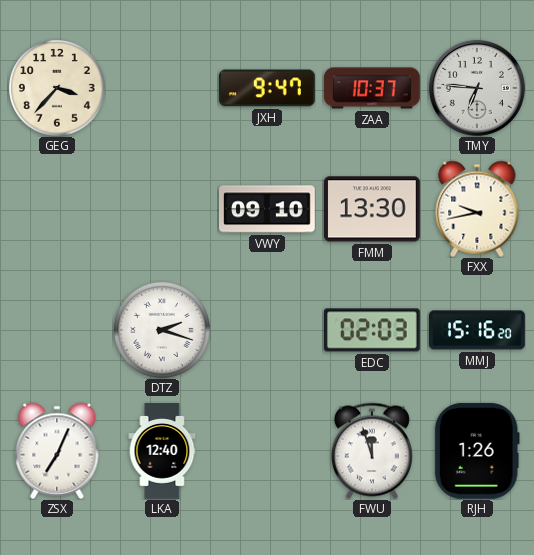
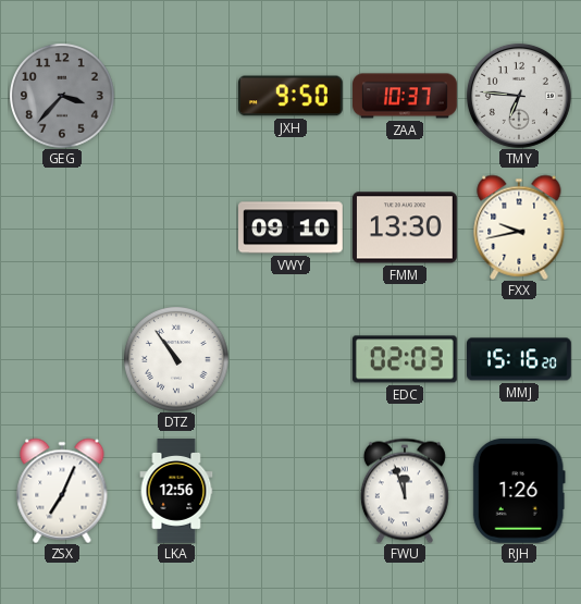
GEG dial: cream -> grey (62, 96)
JXH: 9:47 -> 9:50 (290, 96)
DTZ: 2:18 -> 10:54 (176, 359)
LKA: 12:40 -> 12:56 (176, 491)
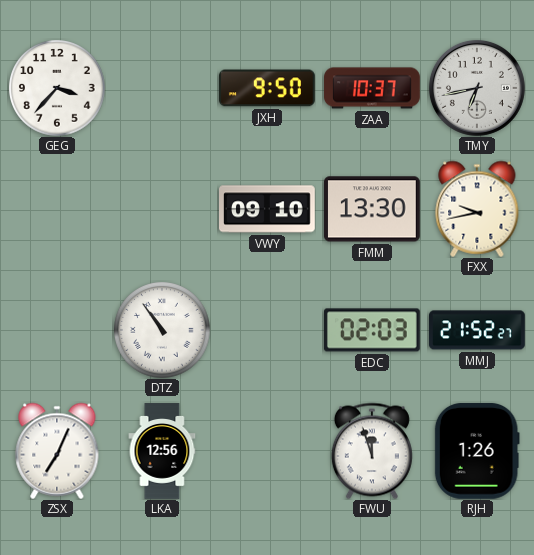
GEG dial: grey -> white (57, 88)
TMY: 6:46 -> 6:43 (477, 88)
MMJ: 15:16 -> 21:52 (478, 330)
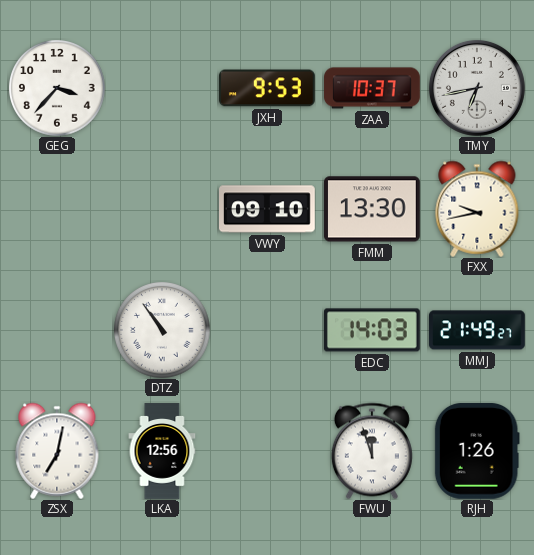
JXH: 9:50 -> 9:53 (267, 88)
EDC: 02:03 -> 14:03 (373, 330)
MMJ: 21:52 -> 21:49 (478, 330)
ZSX: 7:04 -> 7:02 (57, 451)
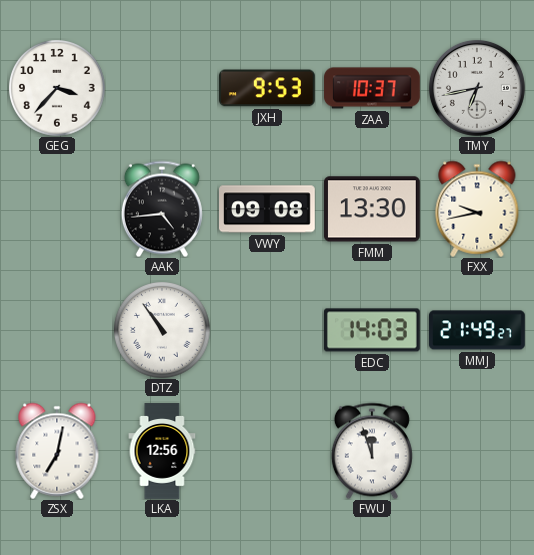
AAK: none -> 4:44 (162, 209)
VWY: 09:10 -> 09:08 (268, 209)
RJH: 1:26 -> none (477, 451)
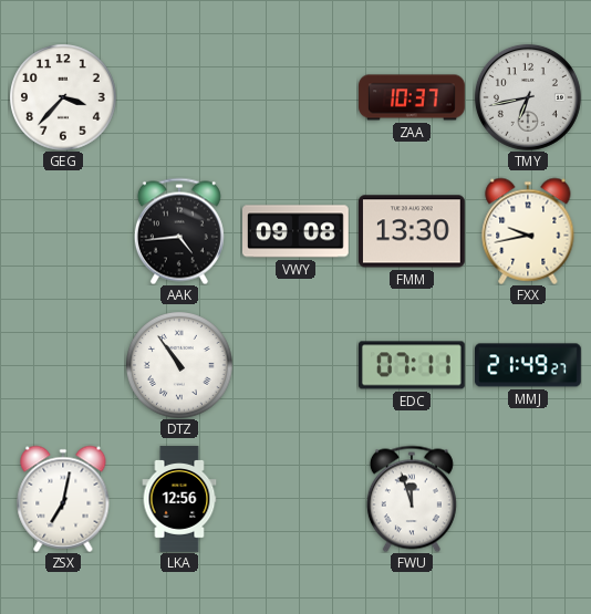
JXH: 9:53 -> none (267, 88)
EDC: 14:03 -> 07:11 (413, 365)
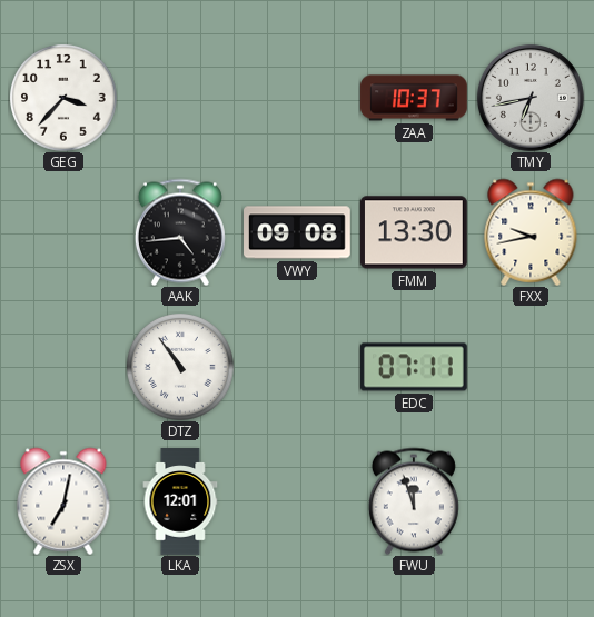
MMJ: 21:49 -> none (529, 365)
LKA: 12:56 -> 12:01 (180, 501)
